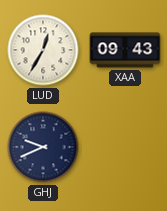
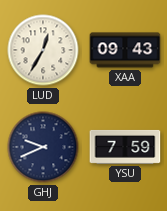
YSU: none -> 7:59 (125, 147)
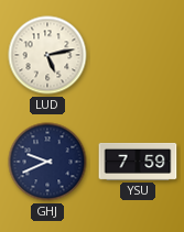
LUD: 12:35 -> 5:13 (47, 55)
XAA: 09:43 -> none (125, 50)
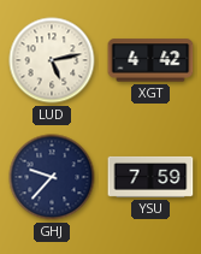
XGT: none -> 4:42 (150, 60)
GHJ: 9:41 -> 9:37 (52, 177)
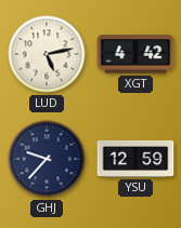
YSU: 7:59 -> 12:59 (135, 159)
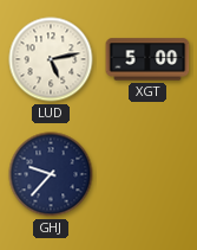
XGT: 4:42 -> 5:00 (147, 59)
YSU: 12:59 -> none (135, 159)
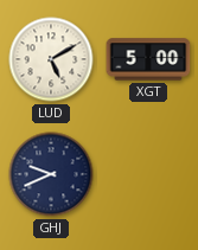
LUD: 5:13 -> 5:10 (51, 59)
GHJ: 9:37 -> 9:41 (51, 174)
